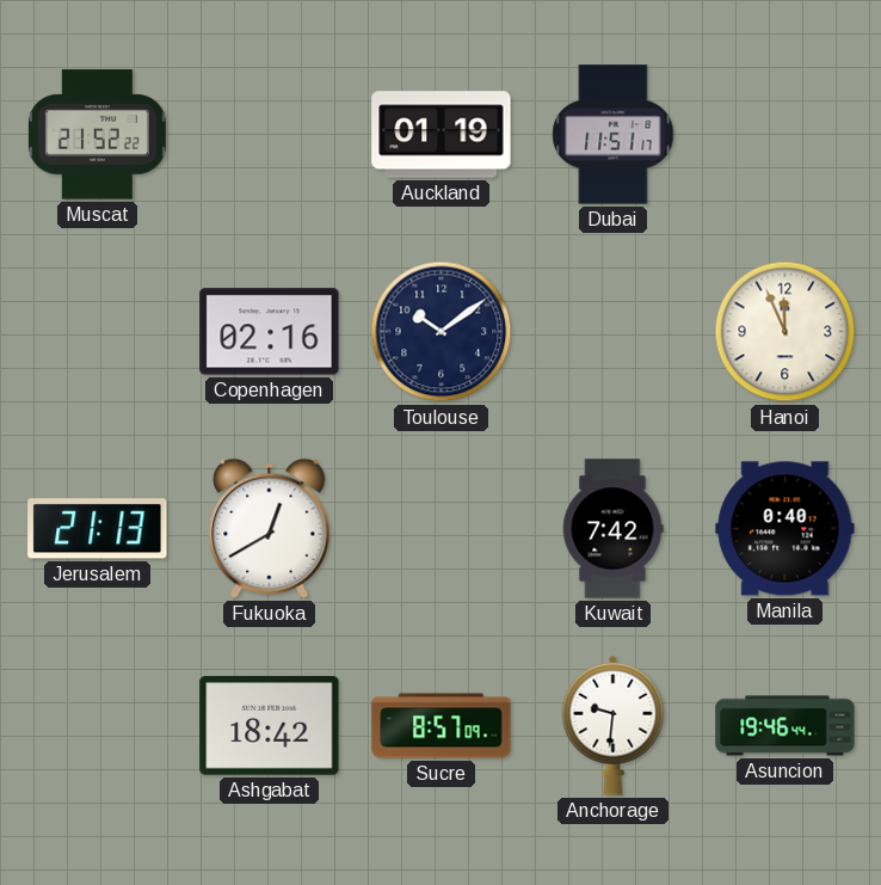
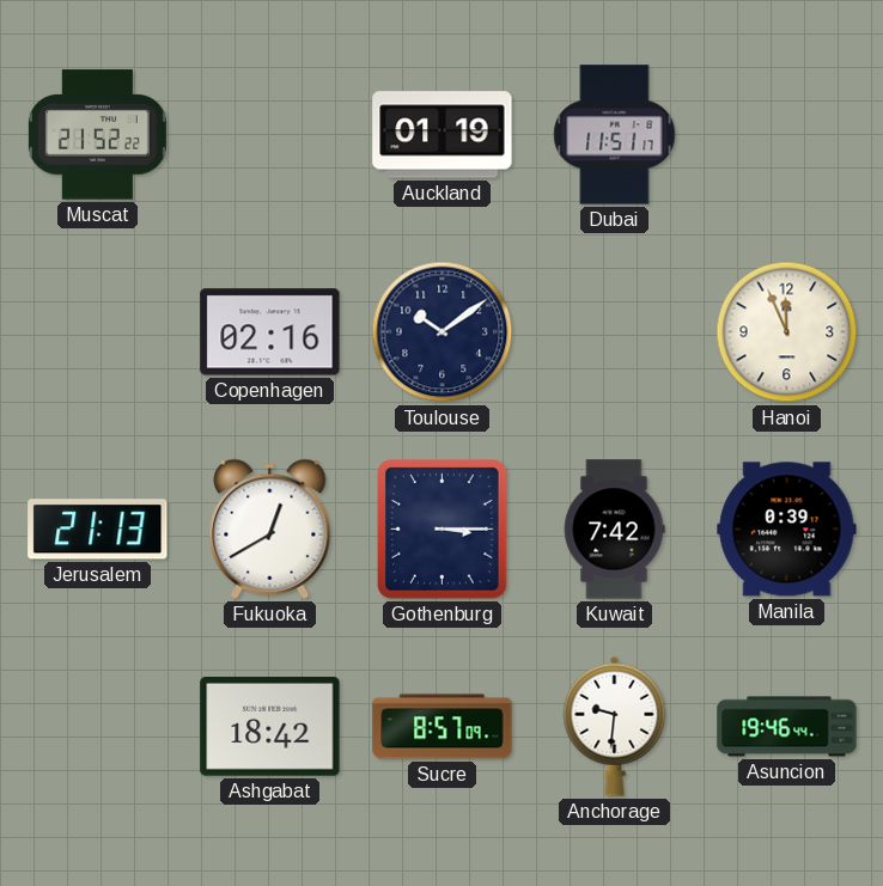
Gothenburg: none -> 3:15 (443, 530)
Manila: 0:40 -> 0:39 (787, 530)
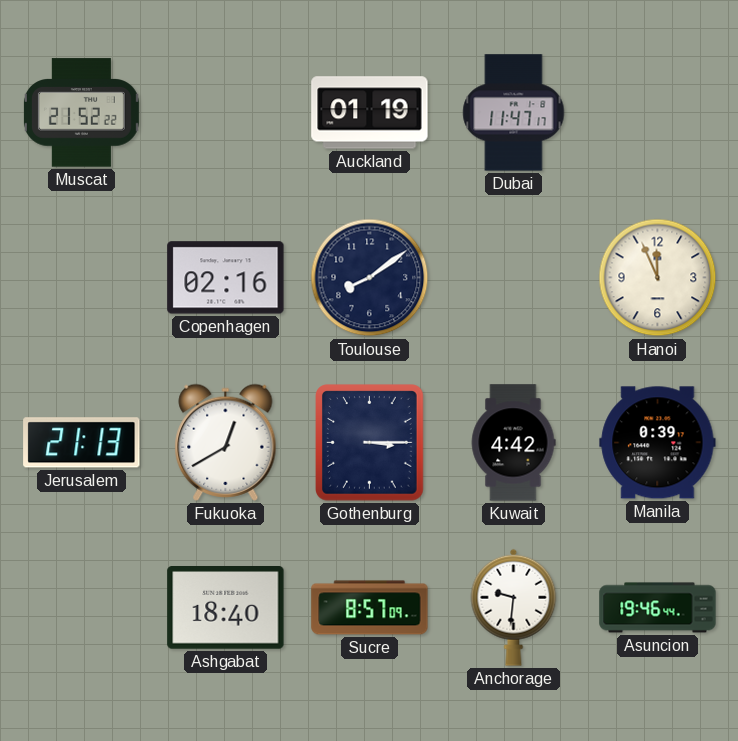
Dubai: 11:51 -> 11:47 (514, 113)
Toulouse: 10:09 -> 8:09 (370, 278)
Kuwait: 7:42 -> 4:42 (513, 443)
Ashgabat: 18:42 -> 18:40 (226, 608)
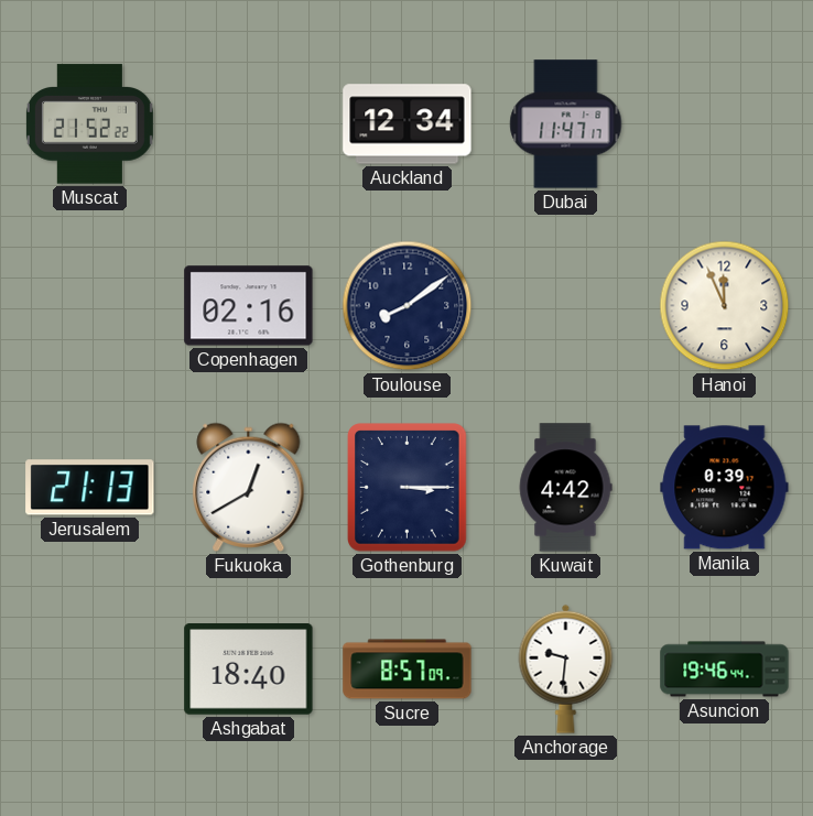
Auckland: 01:19 -> 12:34 (408, 124)
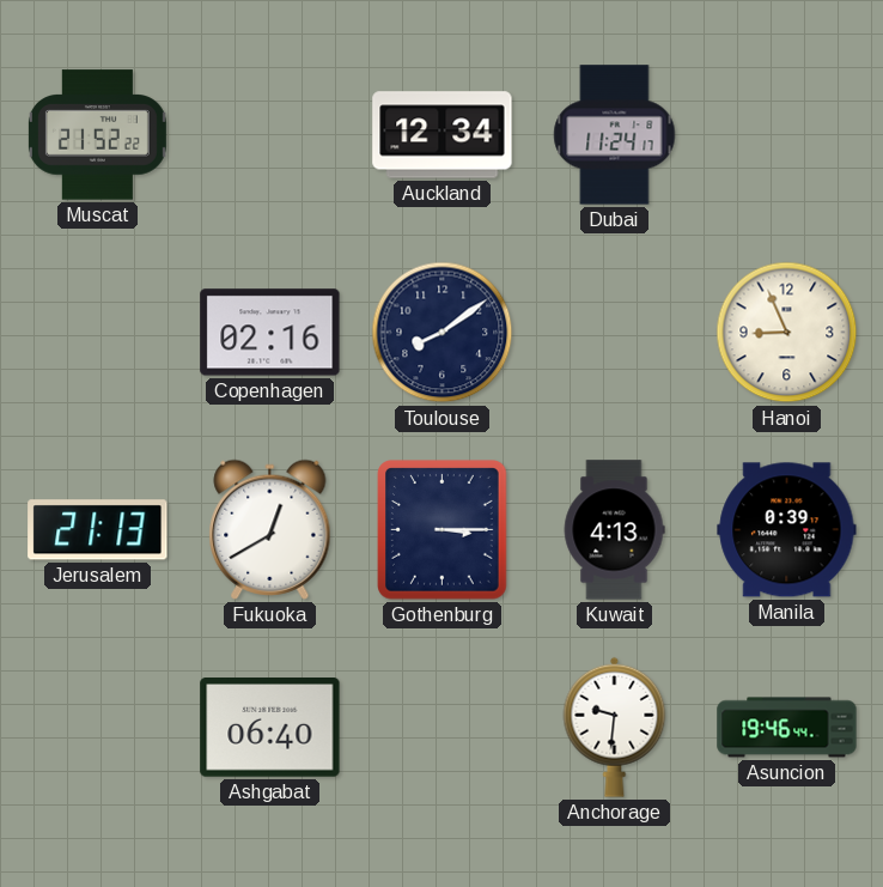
Dubai: 11:47 -> 11:24 (615, 135)
Hanoi: 11:56 -> 8:56 (787, 333)
Kuwait: 4:42 -> 4:13 (614, 530)
Ashgabat: 18:40 -> 06:40 (270, 728)
Sucre: 8:57 -> none (408, 670)
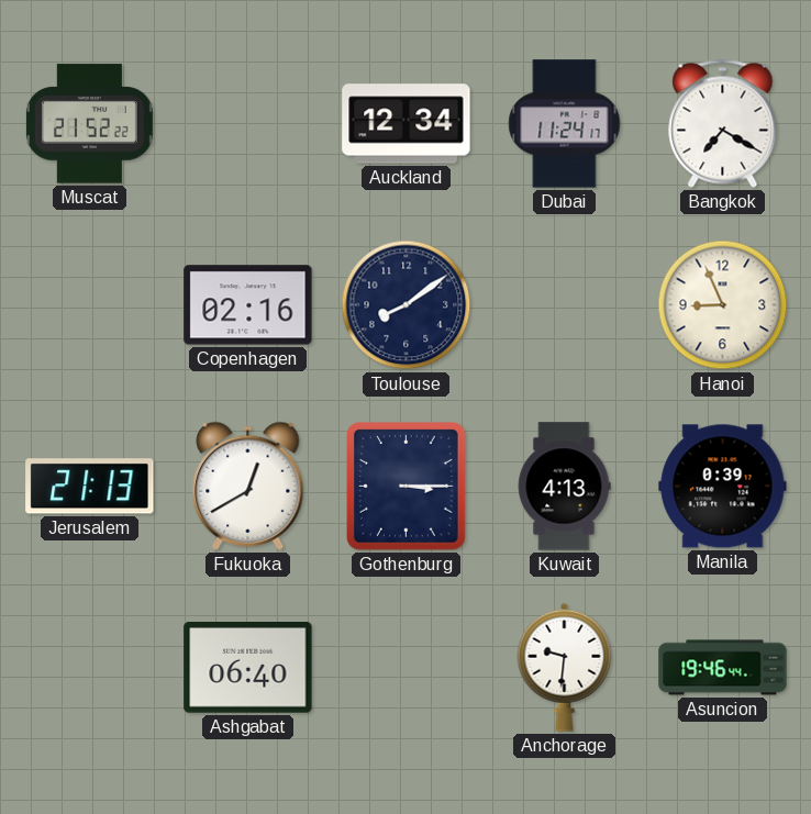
Bangkok: none -> 7:20 (723, 123)
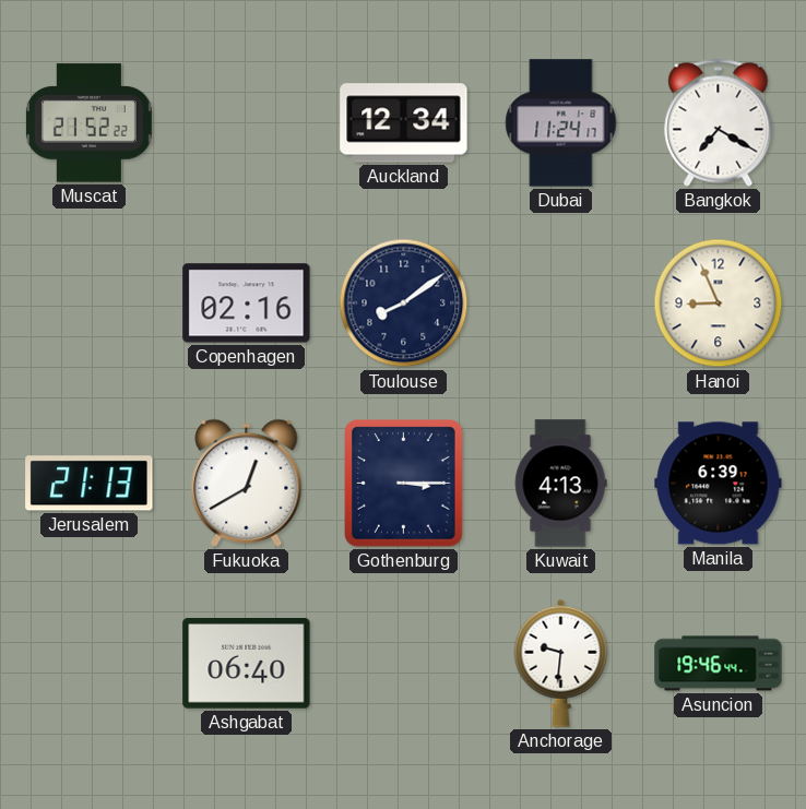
Manila: 0:39 -> 6:39 (719, 484)
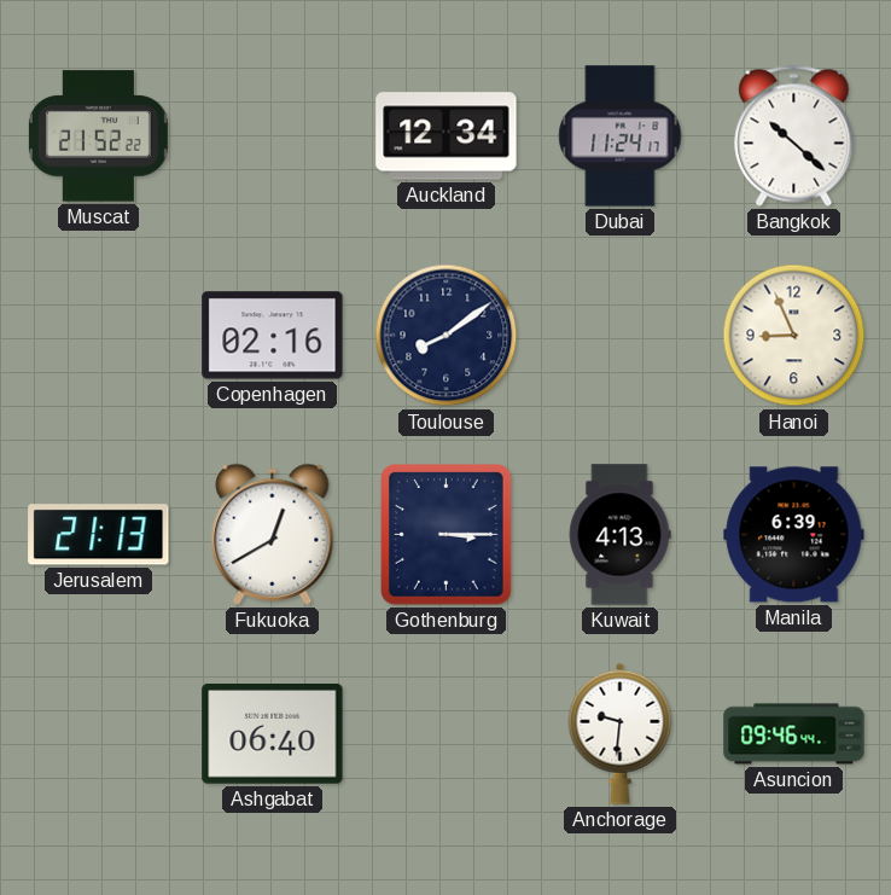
Bangkok: 7:20 -> 10:22 (794, 135)
Asuncion: 19:46 -> 09:46 (794, 734)
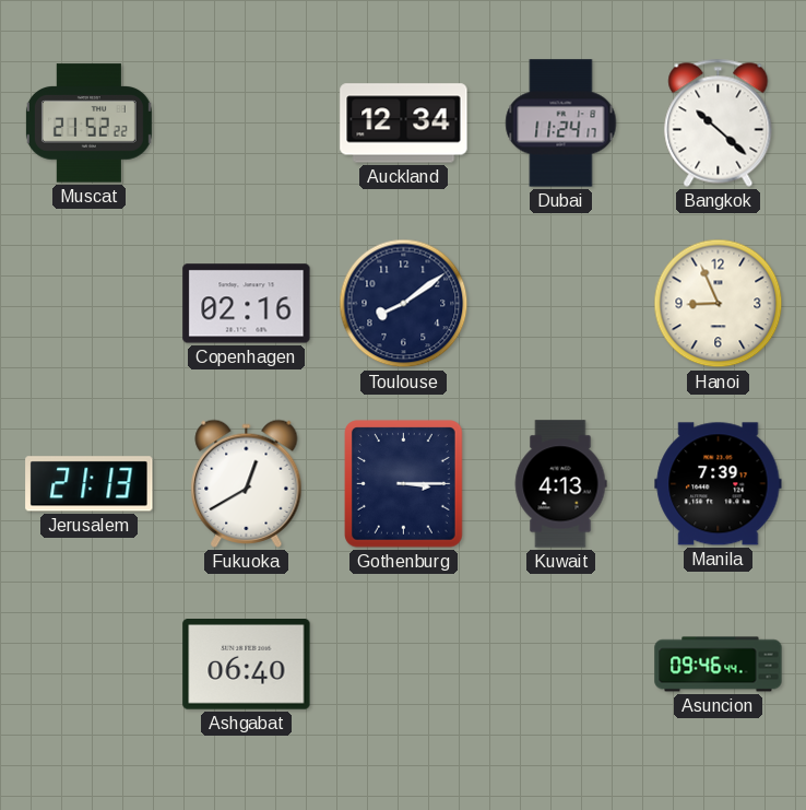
Manila: 6:39 -> 7:39 (719, 484)
Anchorage: 9:31 -> none (621, 733)
